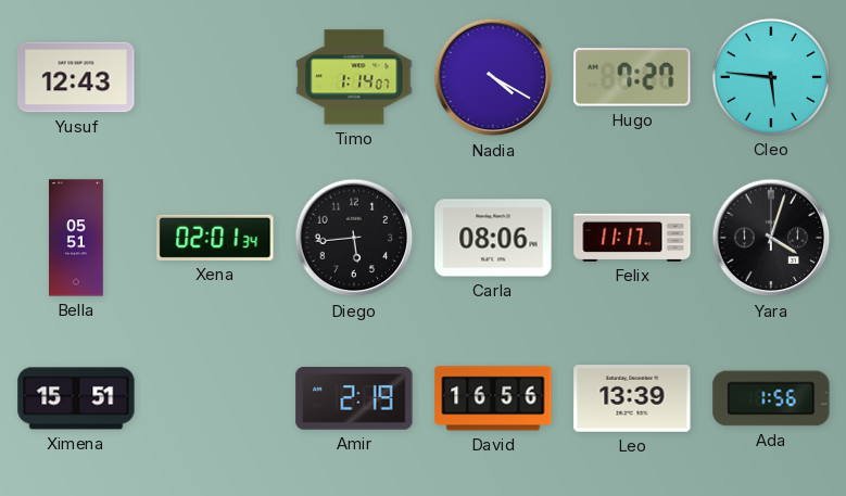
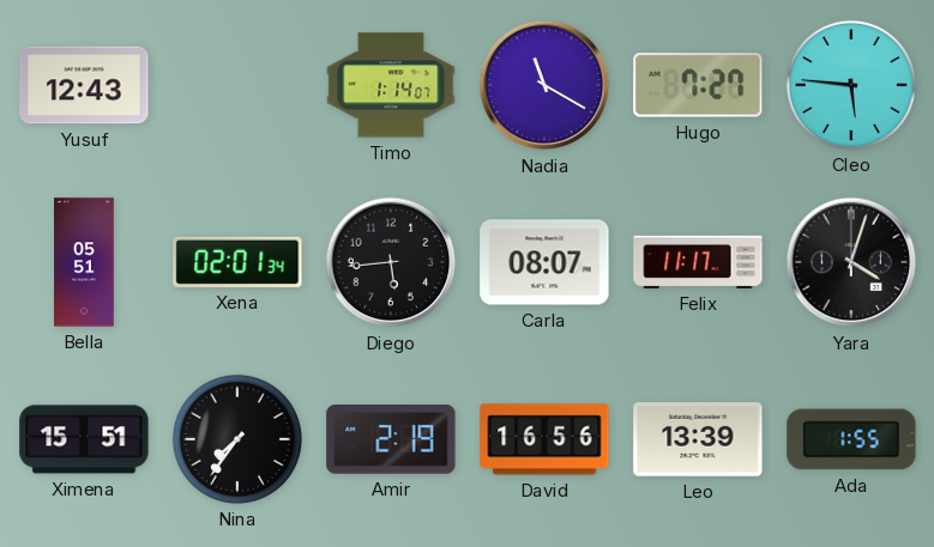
Nadia: 4:20 -> 11:20 (544, 85)
Carla: 08:06 -> 08:07 (544, 262)
Nina: none -> 7:36 (237, 439)
Ada: 1:56 -> 1:55 (851, 439)
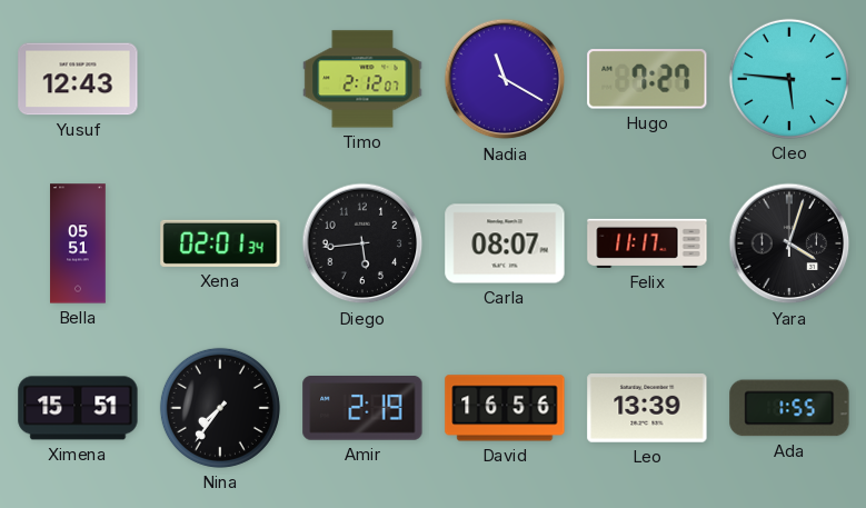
Timo: 1:14 -> 2:12 (362, 79)
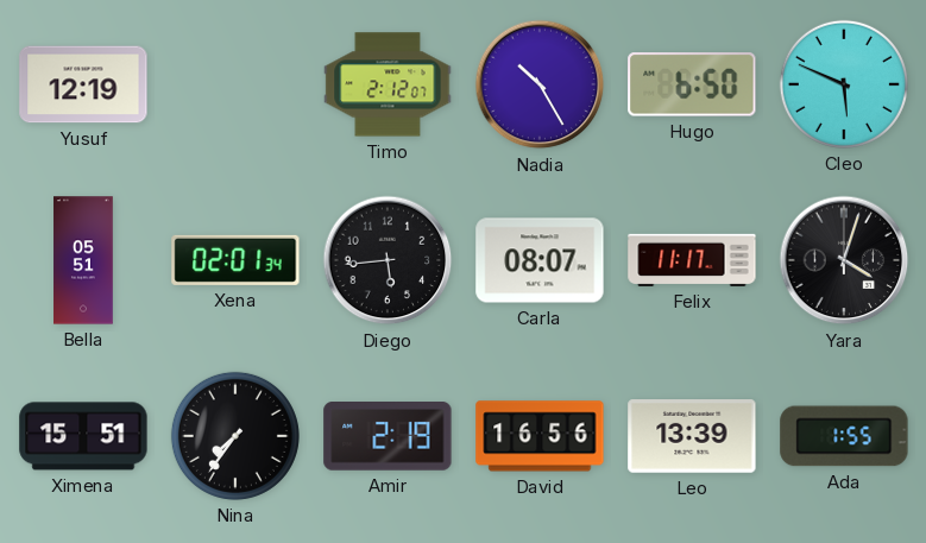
Yusuf: 12:43 -> 12:19 (83, 84)
Nadia: 11:20 -> 10:25 (540, 84)
Hugo: 7:27 -> 6:50 (692, 84)
Cleo: 5:46 -> 5:49 (844, 84)
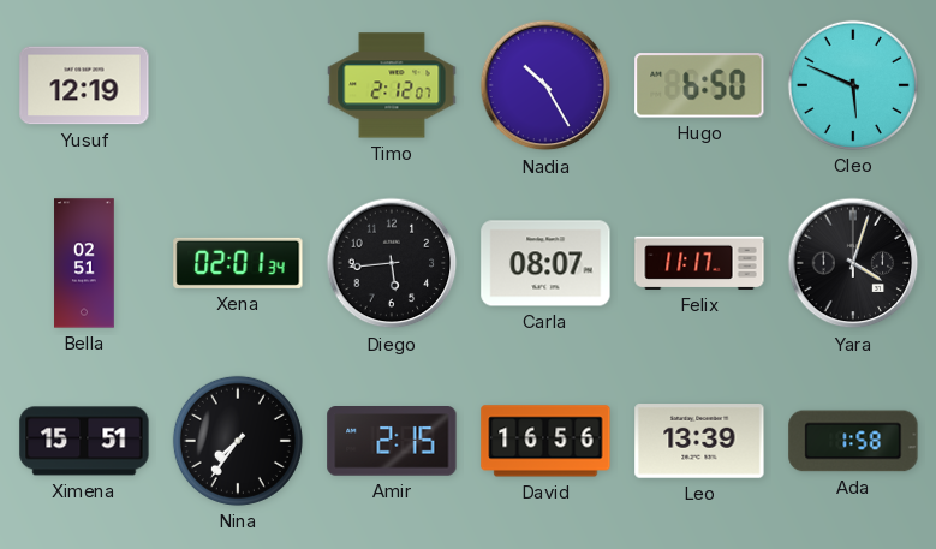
Bella: 05:51 -> 02:51 (84, 263)
Amir: 2:19 -> 2:15 (392, 441)
Ada: 1:55 -> 1:58 (853, 441)
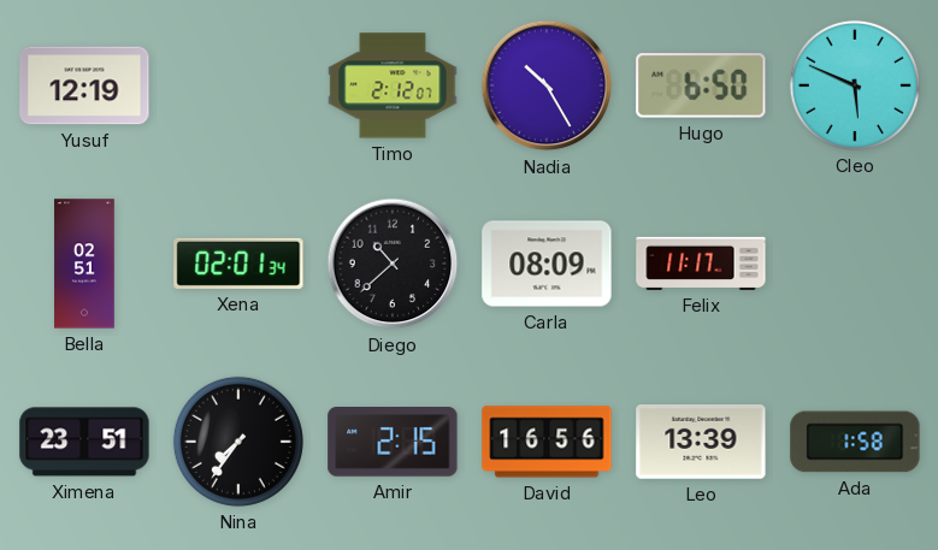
Diego: 5:44 -> 10:38 (393, 264)
Carla: 08:07 -> 08:09 (547, 264)
Yara: 4:03 -> none (853, 263)
Ximena: 15:51 -> 23:51 (84, 442)
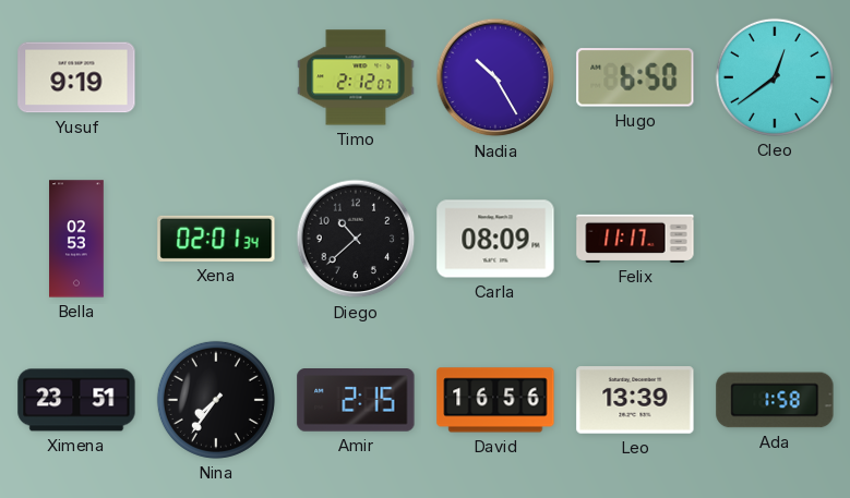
Yusuf: 12:19 -> 9:19 (76, 77)
Cleo: 5:49 -> 12:39 (775, 77)
Bella: 02:51 -> 02:53 (76, 239)
